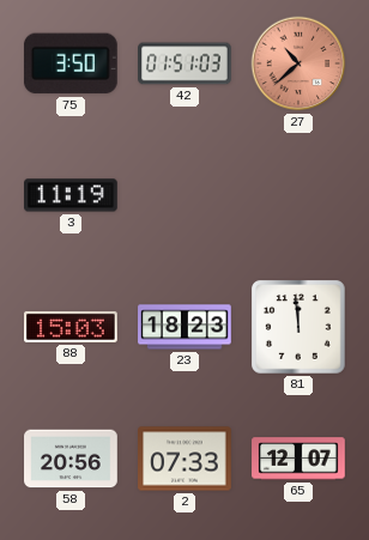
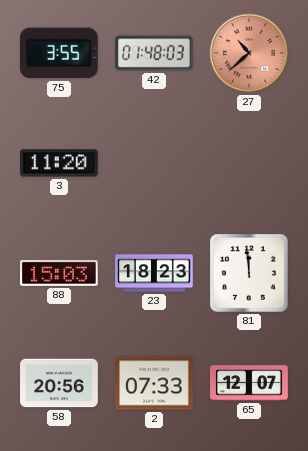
75: 3:50 -> 3:55 (59, 53)
42: 01:51 -> 01:48 (154, 53)
3: 11:19 -> 11:20 (60, 163)
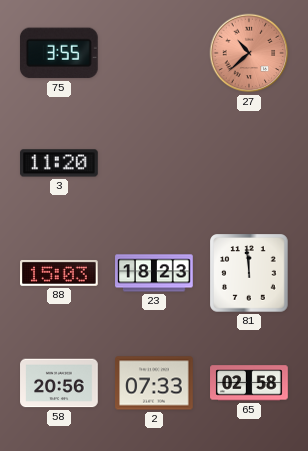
42: 01:48 -> none (154, 53)
65: 12:07 -> 02:58 (249, 383)
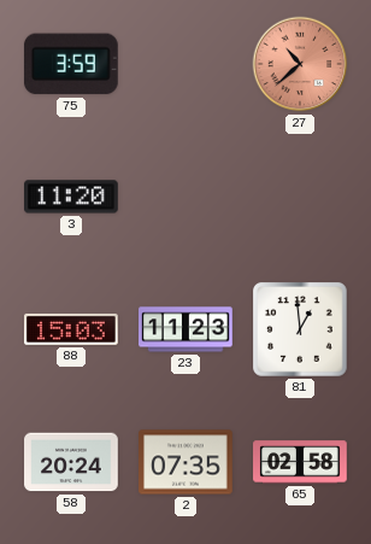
75: 3:55 -> 3:59 (71, 64)
23: 18:23 -> 11:23 (185, 329)
81: 11:59 -> 12:59 (301, 331)
58: 20:56 -> 20:24 (71, 462)
2: 07:33 -> 07:35 (185, 462)
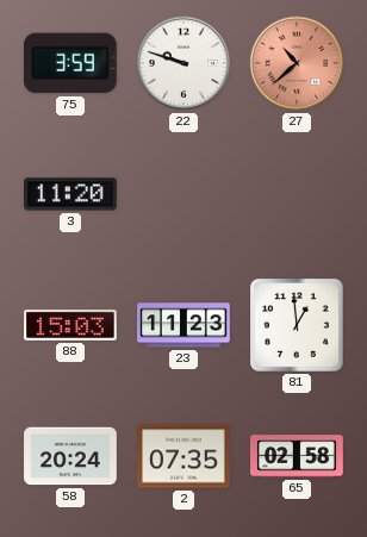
22: none -> 9:48 (183, 63)
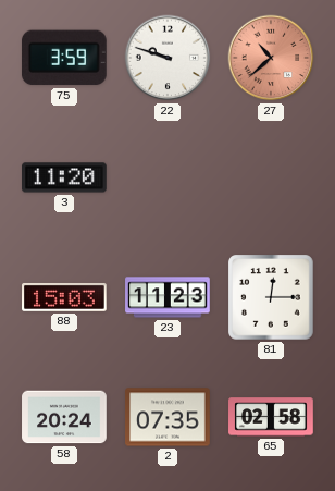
81: 12:59 -> 12:15 (272, 298)
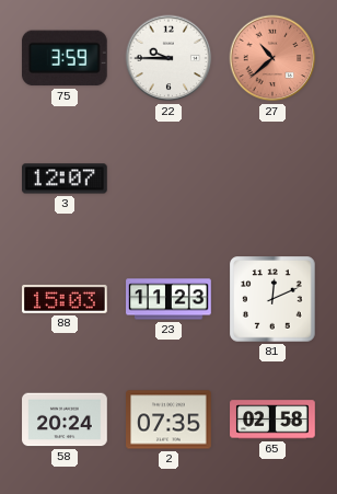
22: 9:48 -> 9:45 (168, 58)
3: 11:20 -> 12:07 (66, 179)
81: 12:15 -> 12:11 (274, 300)
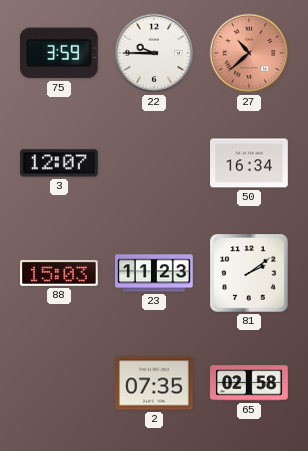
50: none -> 16:34 (249, 163)
81: 12:11 -> 2:09 (250, 274)
58: 20:24 -> none (65, 420)
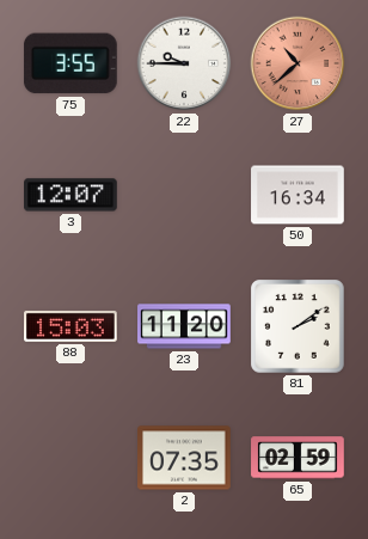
75: 3:59 -> 3:55 (70, 63)
23: 11:23 -> 11:20 (184, 326)
65: 02:58 -> 02:59 (298, 458)
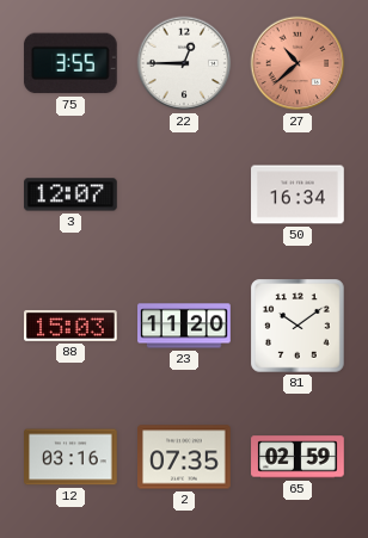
22: 9:45 -> 12:45 (184, 63)
81: 2:09 -> 10:09 (299, 327)
12: none -> 03:16 (70, 457)
